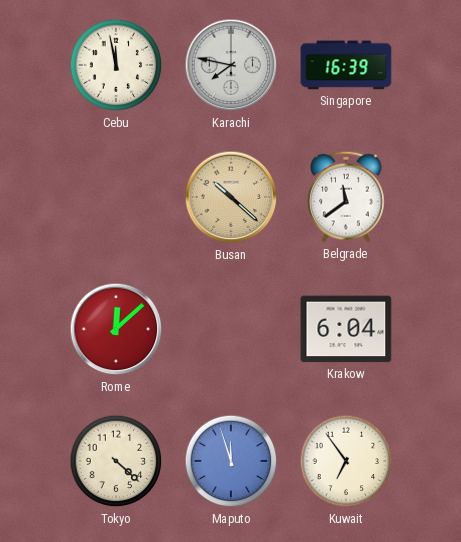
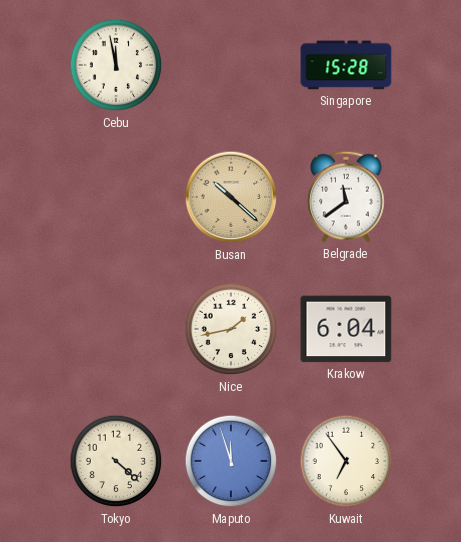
Karachi: 7:47 -> none (231, 65)
Singapore: 16:39 -> 15:28 (346, 65)
Rome: 12:08 -> none (116, 329)
Nice: none -> 1:43 (231, 329)
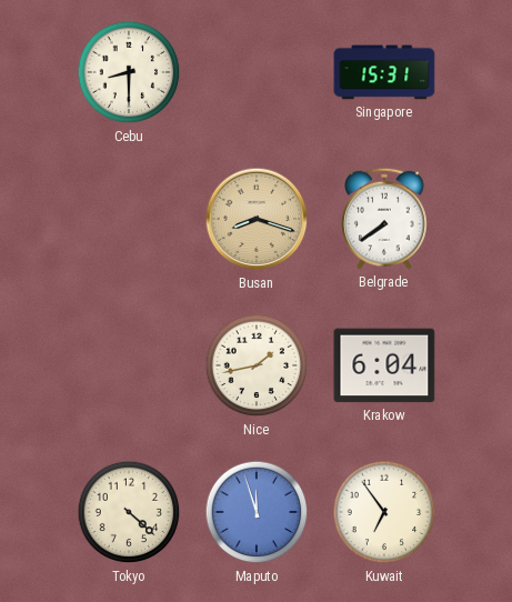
Cebu: 11:58 -> 8:30 (129, 72)
Singapore: 15:28 -> 15:31 (384, 72)
Busan: 10:22 -> 8:18 (257, 219)
Belgrade: 11:39 -> 7:39 (384, 219)
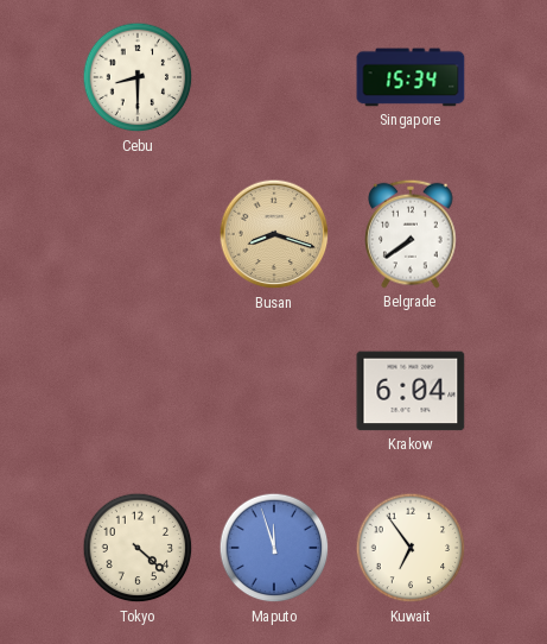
Singapore: 15:31 -> 15:34 (411, 77)
Nice: 1:43 -> none (257, 365)
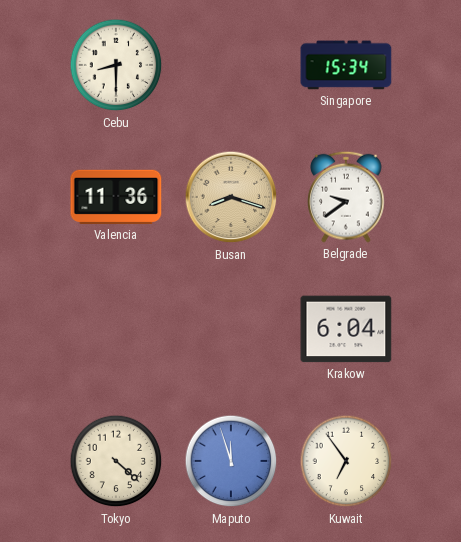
Valencia: none -> 11:36 (116, 197)
Belgrade: 7:39 -> 9:39 (346, 197)
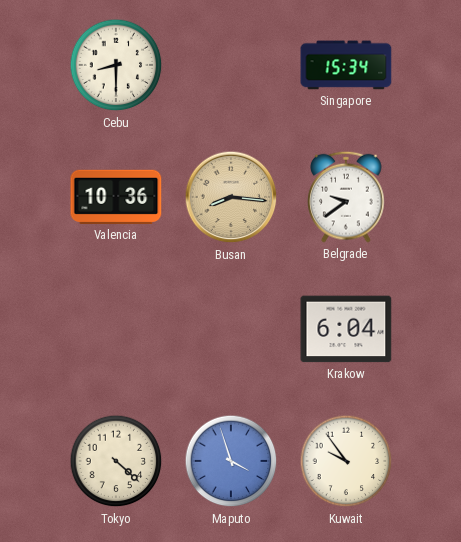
Valencia: 11:36 -> 10:36 (116, 197)
Busan: 8:18 -> 8:16 (231, 197)
Maputo: 11:57 -> 3:57 (231, 461)
Kuwait: 6:54 -> 9:54 (346, 461)
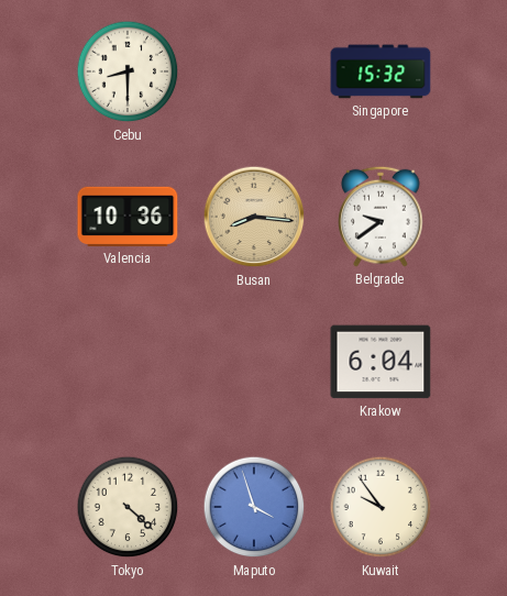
Singapore: 15:34 -> 15:32 (381, 71)
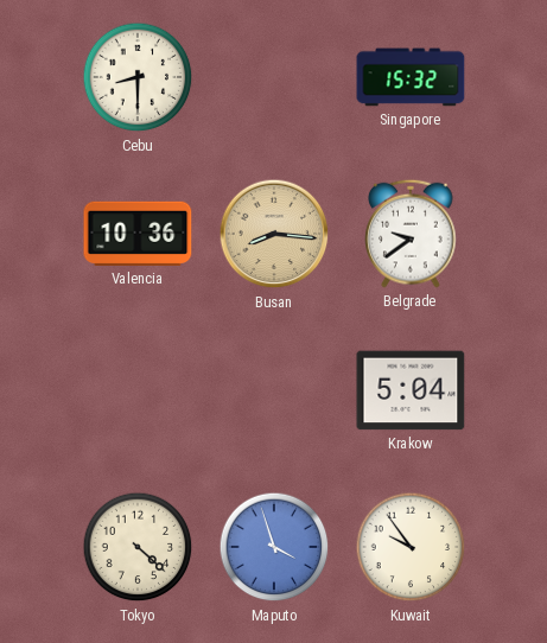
Krakow: 6:04 -> 5:04 (411, 390)
